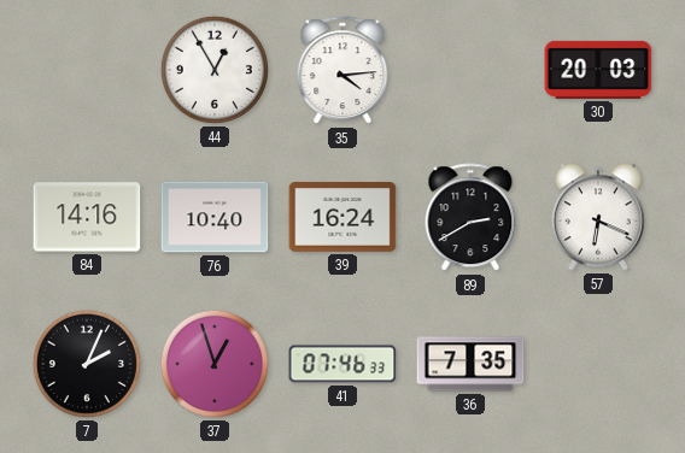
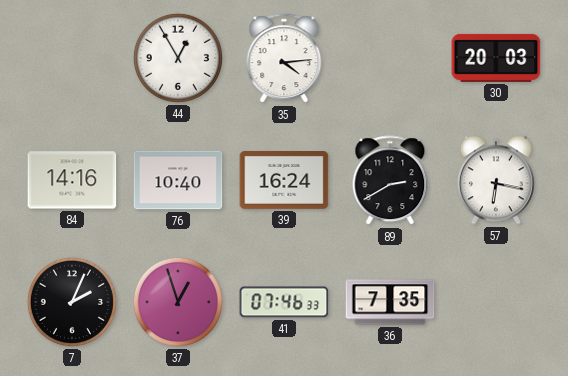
57: 6:19 -> 6:17 (496, 180)
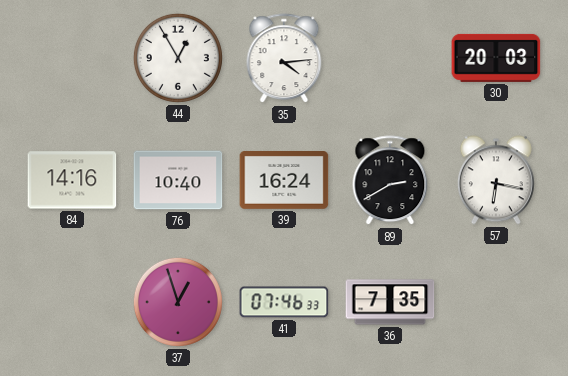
7: 2:04 -> none (72, 302)
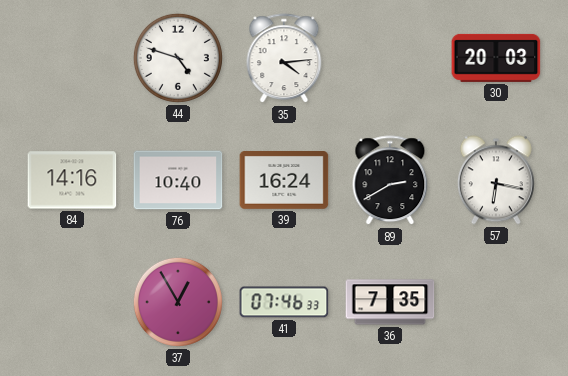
44: 12:55 -> 4:48 (178, 58)
37: 12:57 -> 12:55 (178, 302)
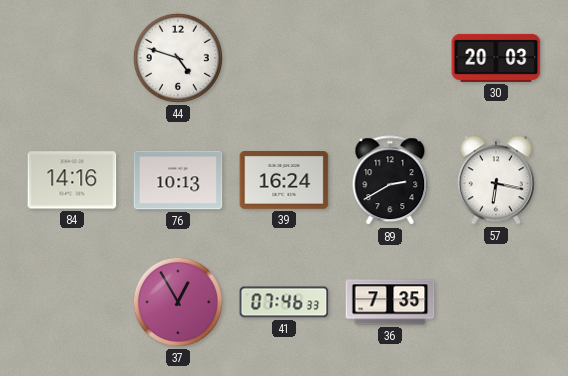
35: 4:14 -> none (284, 59)
76: 10:40 -> 10:13 (178, 180)
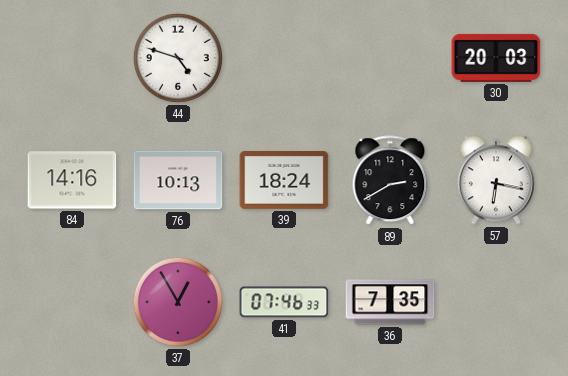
39: 16:24 -> 18:24 (284, 181)
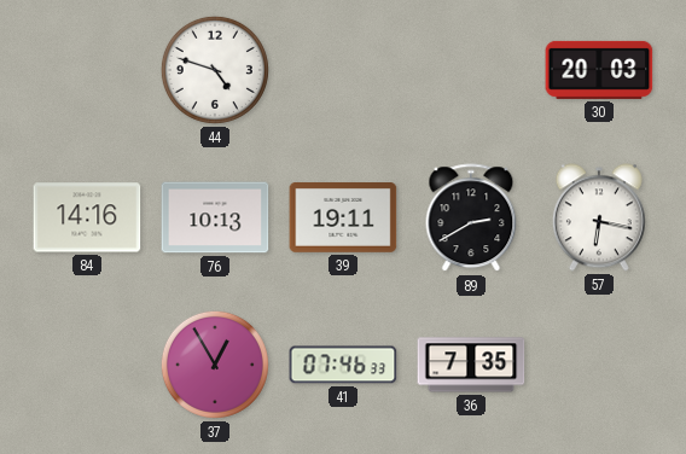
39: 18:24 -> 19:11 (343, 219)
